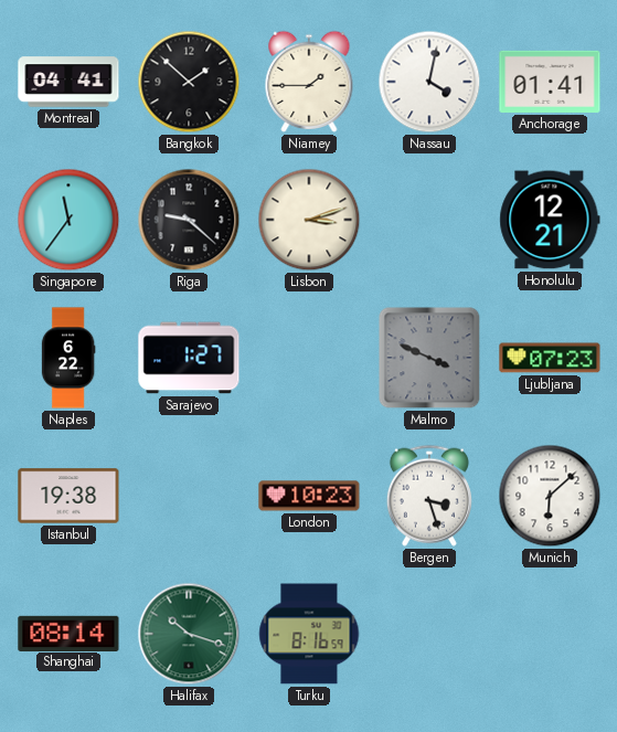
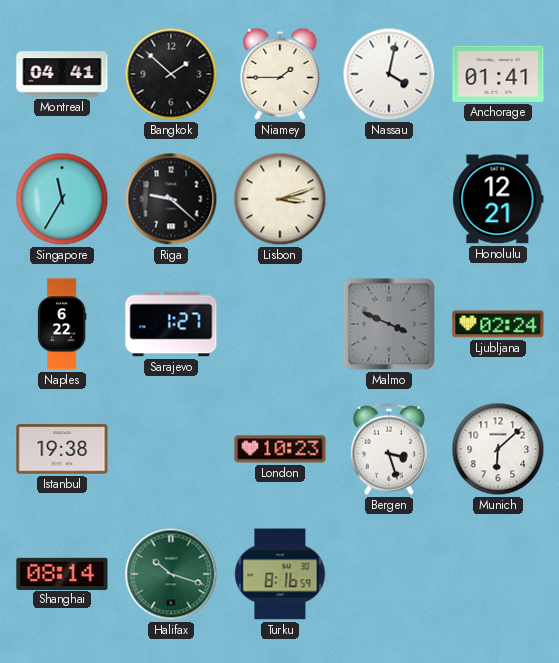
Singapore: 11:36 -> 11:35 (62, 199)
Ljubljana: 07:23 -> 02:24 (498, 324)
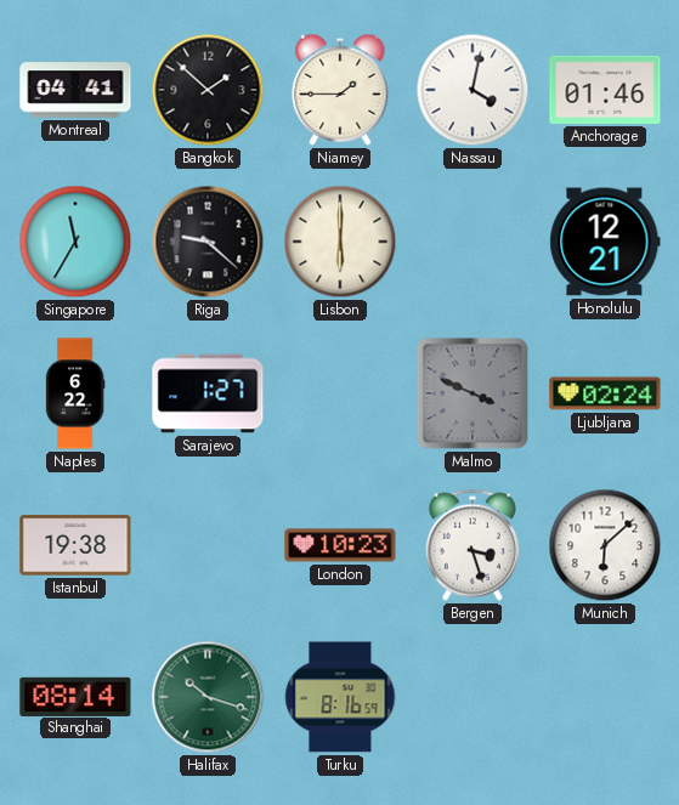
Anchorage: 01:41 -> 01:46 (605, 90)
Lisbon: 3:12 -> 6:00 (340, 242)
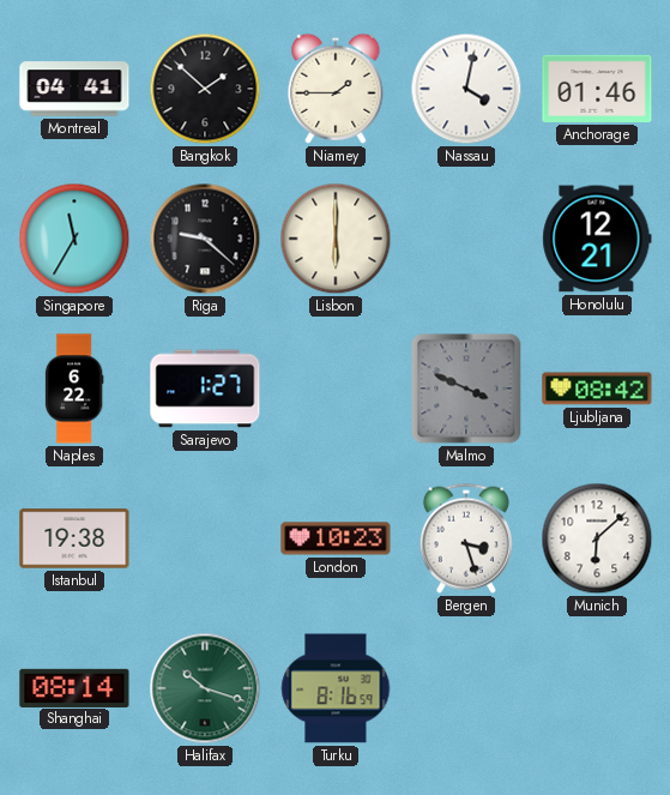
Ljubljana: 02:24 -> 08:42 (597, 389)
